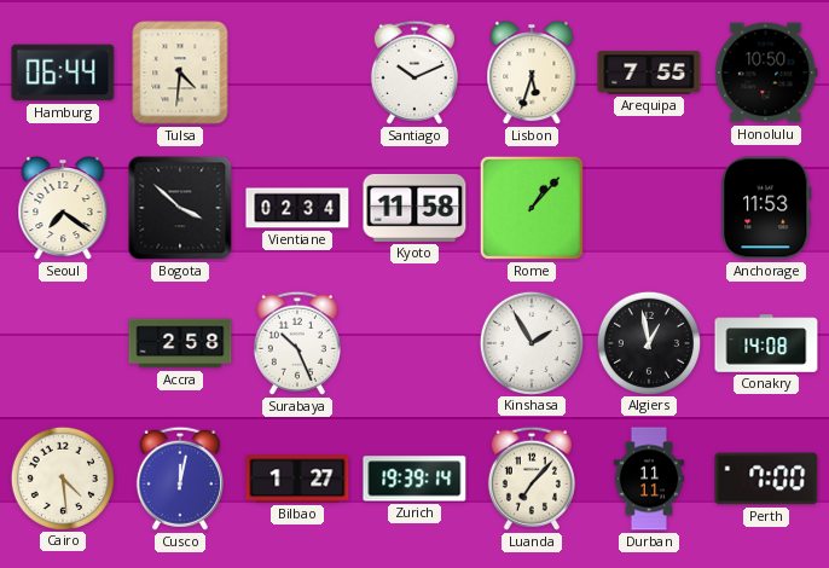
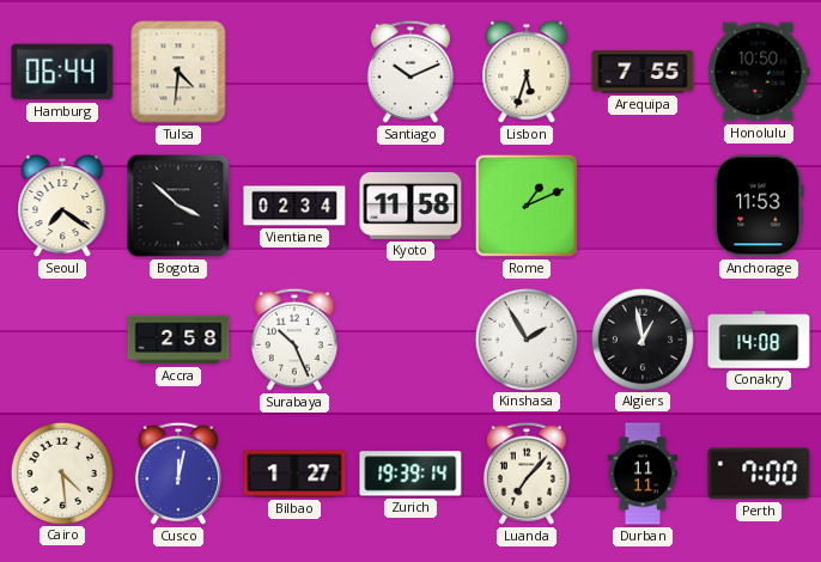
Rome: 1:07 -> 1:11 (527, 206)
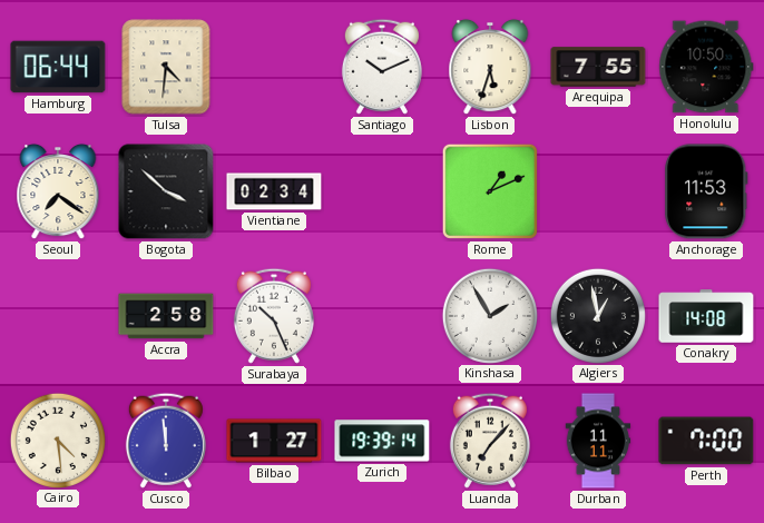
Kyoto: 11:58 -> none (410, 206)
Cusco: 12:02 -> 11:59 (166, 441)
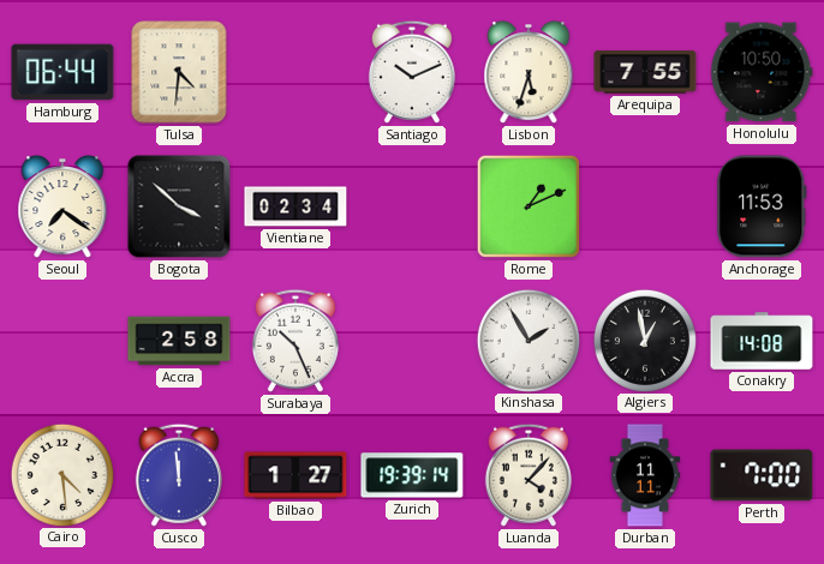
Luanda: 7:07 -> 4:07 (529, 475)
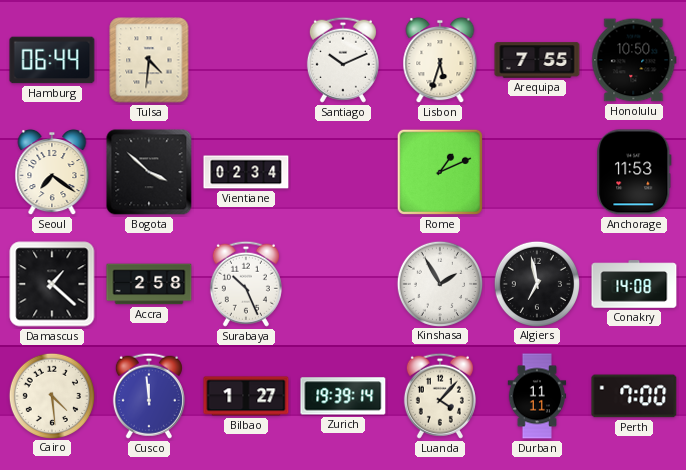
Damascus: none -> 1:22 (52, 284)
Algiers: 12:58 -> 6:58 (536, 283)
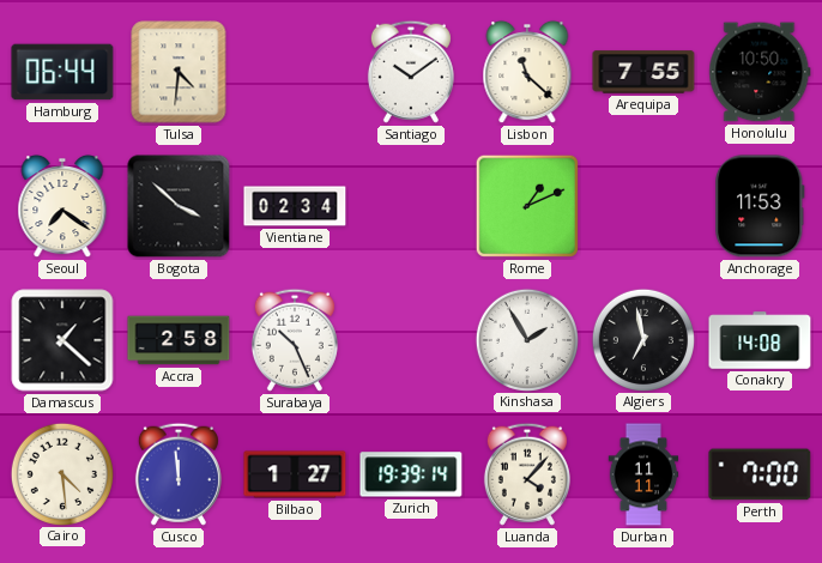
Santiago: 10:11 -> 10:09 (411, 72)
Lisbon: 5:33 -> 11:22 (527, 72)
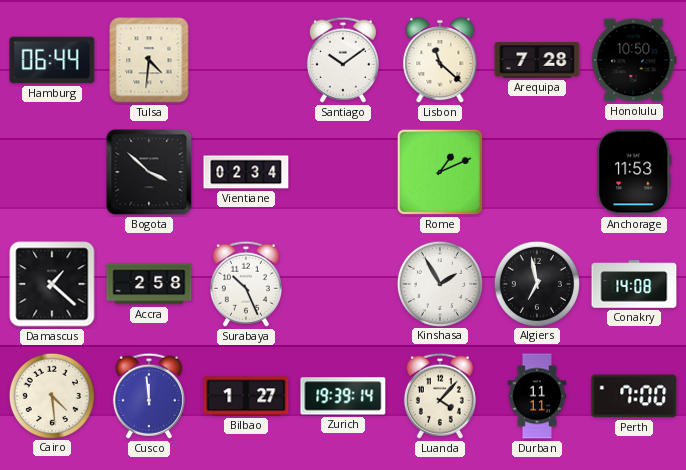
Arequipa: 7:55 -> 7:28 (537, 60)
Seoul: 7:21 -> none (62, 206)
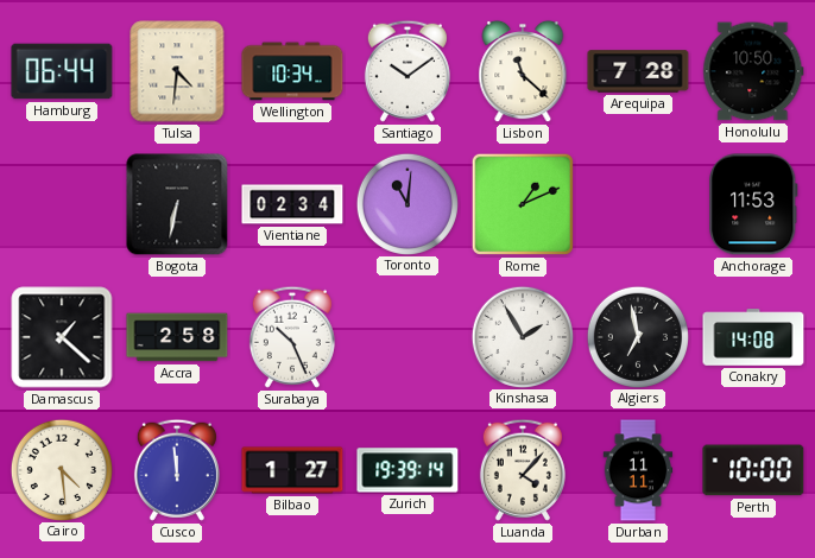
Wellington: none -> 10:34 (292, 71)
Bogota: 3:52 -> 6:32 (177, 204)
Toronto: none -> 11:01 (406, 203)
Perth: 7:00 -> 10:00 (753, 470)
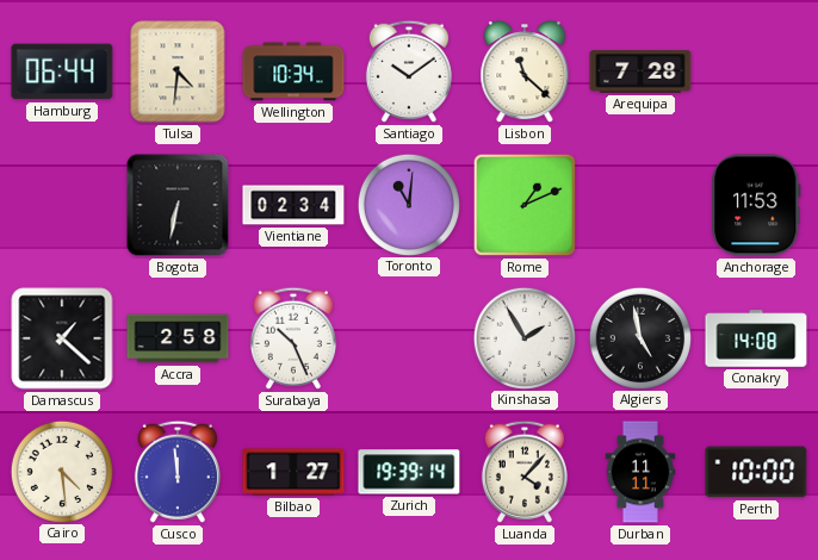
Honolulu: 10:50 -> none (753, 71)
Algiers: 6:58 -> 4:58 (639, 337)
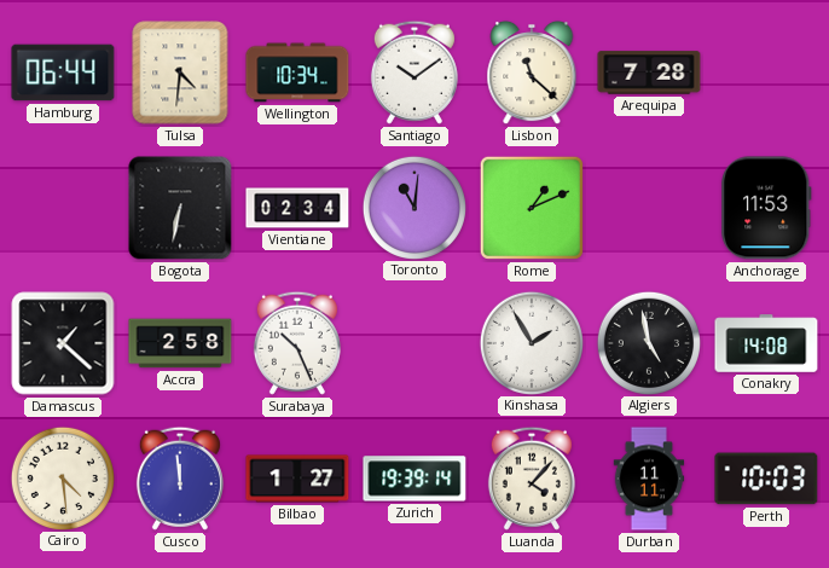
Perth: 10:00 -> 10:03 (766, 479)
